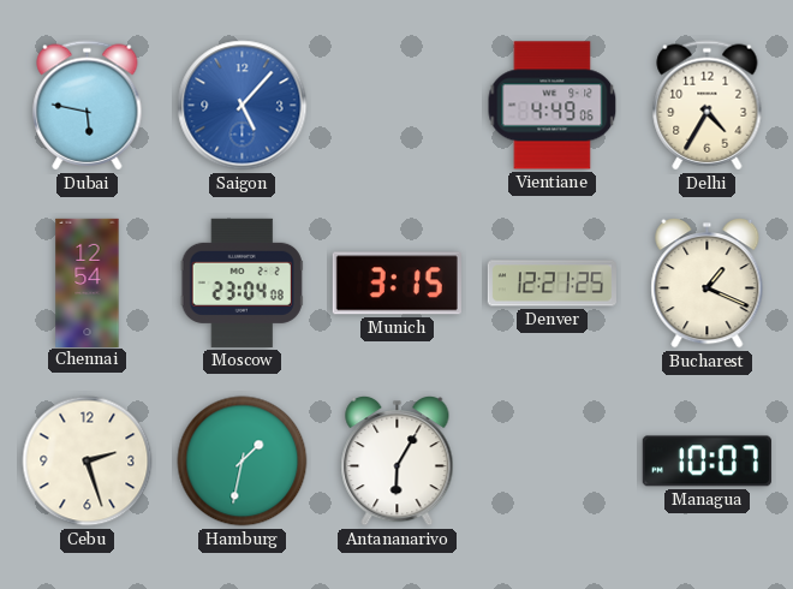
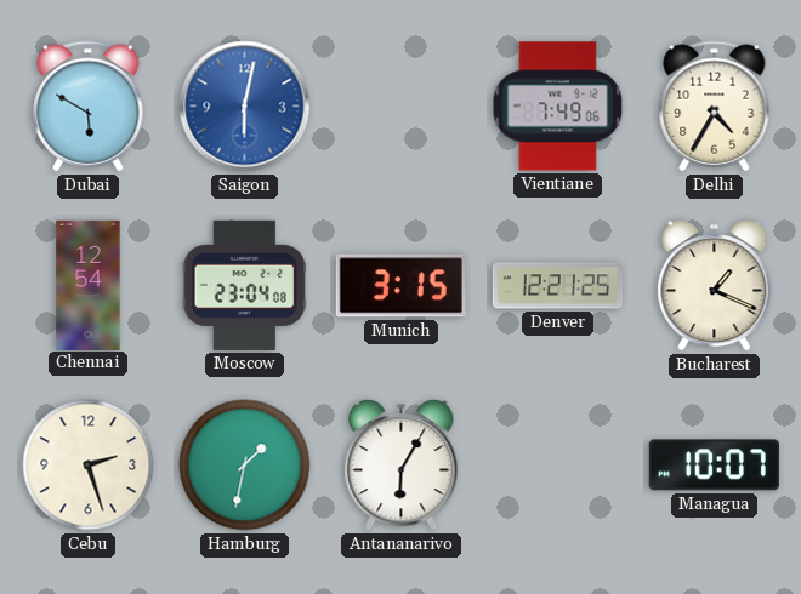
Dubai: 5:47 -> 5:50 (89, 107)
Saigon: 5:07 -> 6:02 (245, 107)
Vientiane: 4:49 -> 7:49 (558, 107)
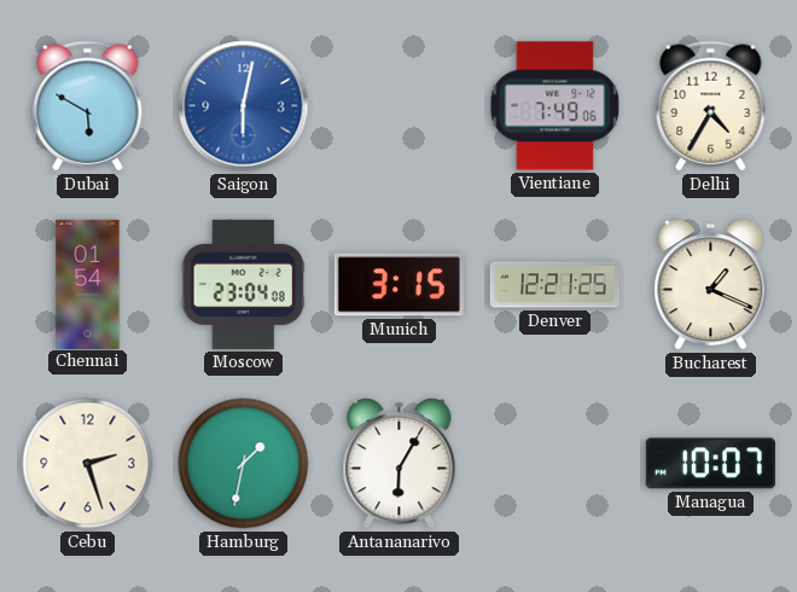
Chennai: 12:54 -> 01:54 (88, 284)
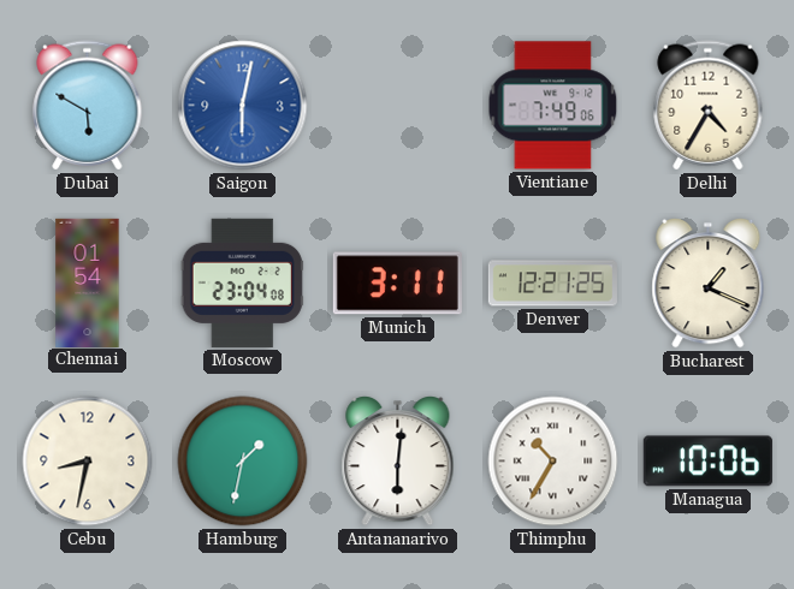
Munich: 3:15 -> 3:11 (397, 284)
Cebu: 2:27 -> 8:32 (88, 462)
Antananarivo: 6:05 -> 6:01 (398, 462)
Thimphu: none -> 10:35 (553, 462)
Managua: 10:07 -> 10:06 (707, 462)
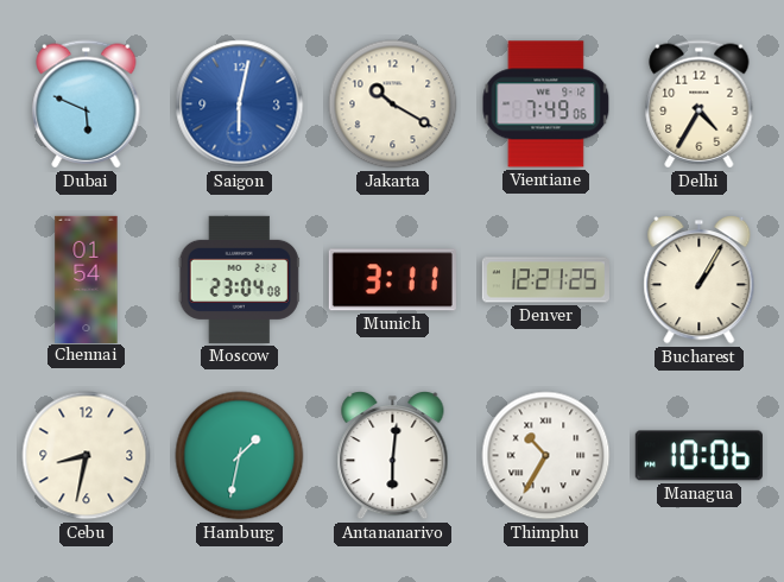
Dubai: 5:50 -> 5:49 (87, 105)
Jakarta: none -> 10:20 (393, 105)
Bucharest: 1:19 -> 1:05 (700, 280)
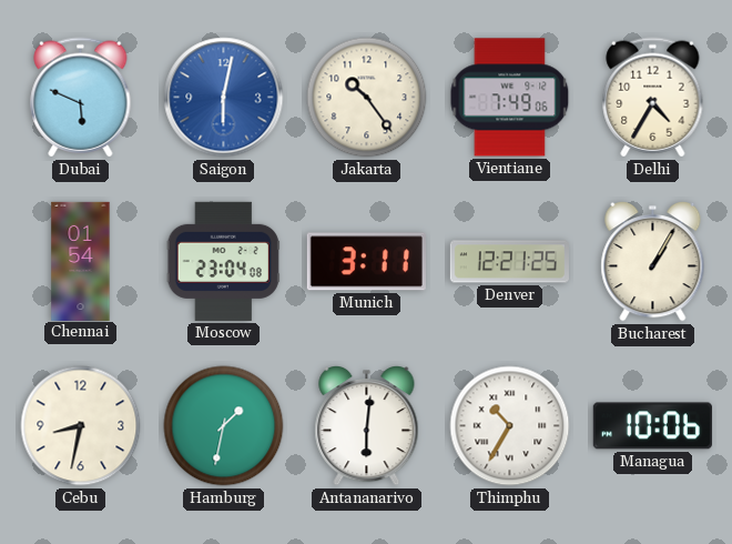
Jakarta: 10:20 -> 10:24 (367, 98)
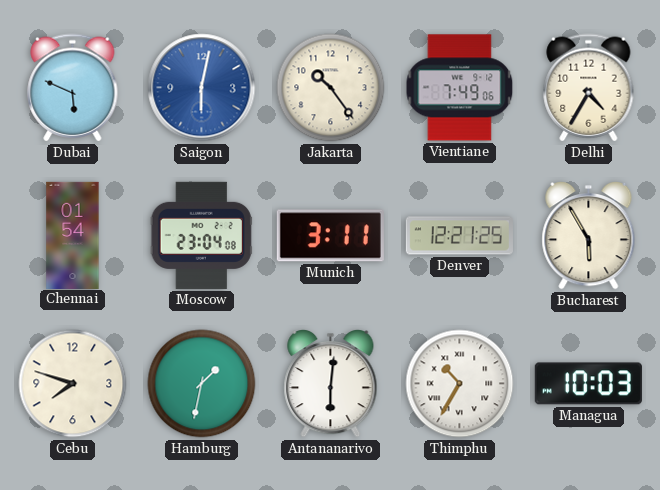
Bucharest: 1:05 -> 5:55 (589, 236)
Cebu: 8:32 -> 7:48 (73, 384)
Managua: 10:06 -> 10:03 (588, 384)
